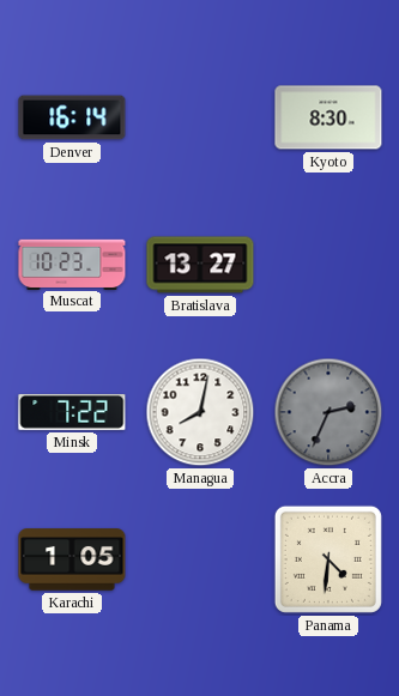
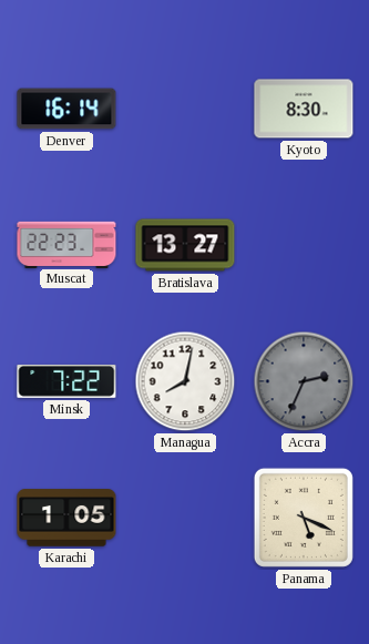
Muscat: 10:23 -> 22:23 (66, 244)
Panama: 4:31 -> 5:19 (304, 518)
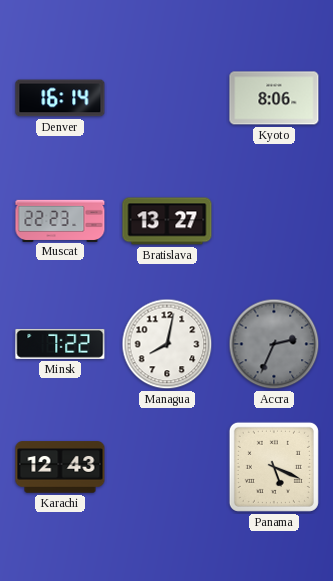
Kyoto: 8:30 -> 8:06 (274, 98)
Karachi: 1:05 -> 12:43 (60, 467)
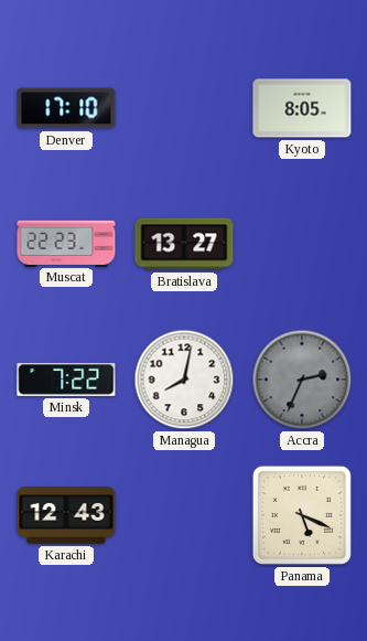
Denver: 16:14 -> 17:10 (66, 108)
Kyoto: 8:06 -> 8:05 (302, 108)
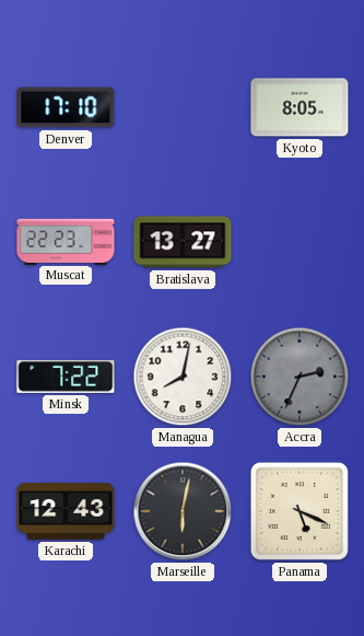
Marseille: none -> 6:02 (183, 511)
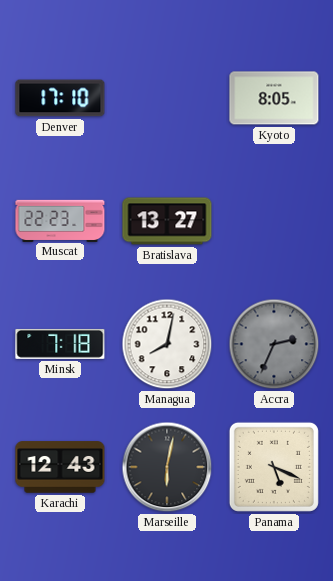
Minsk: 7:22 -> 7:18 (60, 344)
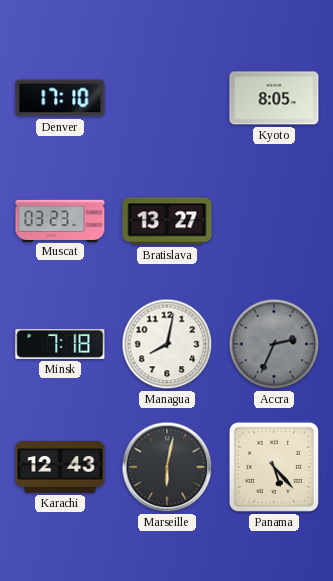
Muscat: 22:23 -> 03:23 (60, 220)
Panama: 5:19 -> 5:23 (274, 467)
